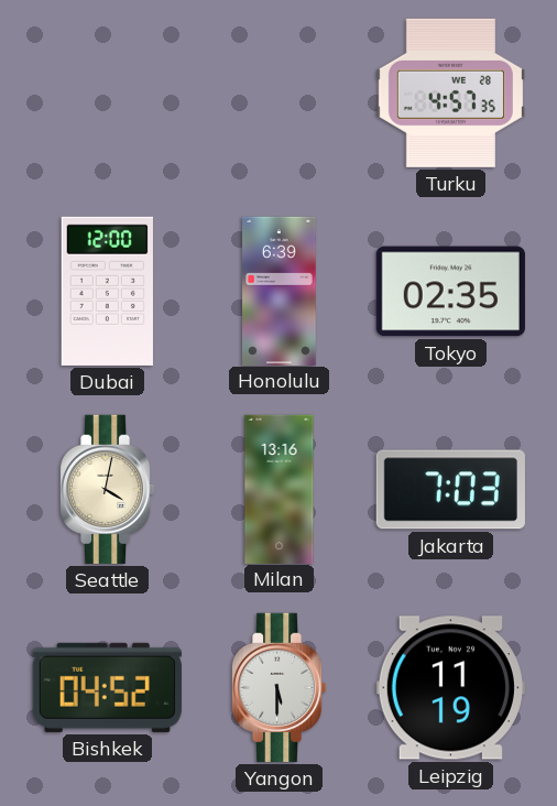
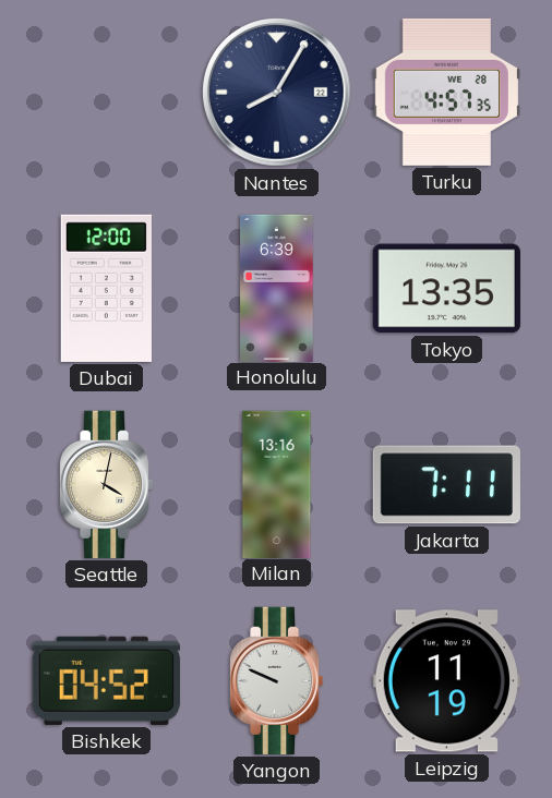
Nantes: none -> 8:05 (277, 93)
Tokyo: 02:35 -> 13:35 (446, 289)
Jakarta: 7:03 -> 7:11 (446, 485)
Yangon: 5:30 -> 9:49 (276, 680)
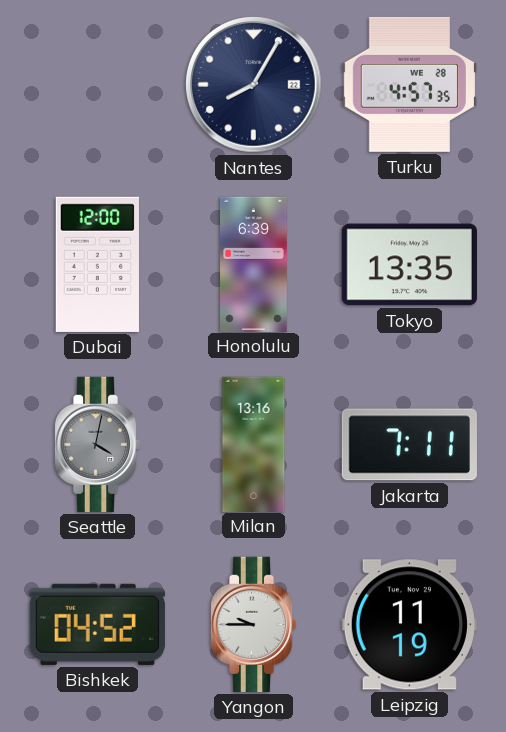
Seattle dial: cream -> grey (97, 444)
Yangon: 9:49 -> 9:45 (253, 624)
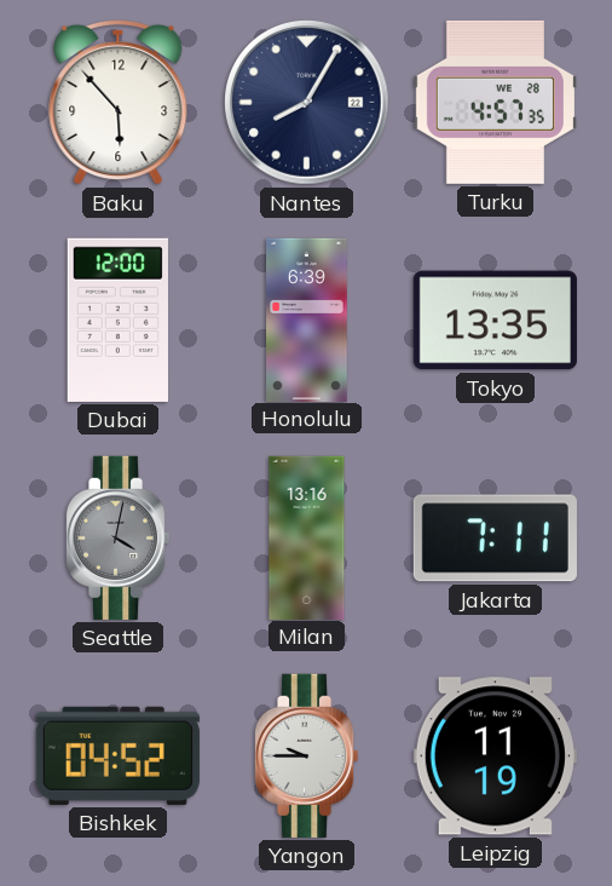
Baku: none -> 5:53 (119, 102)
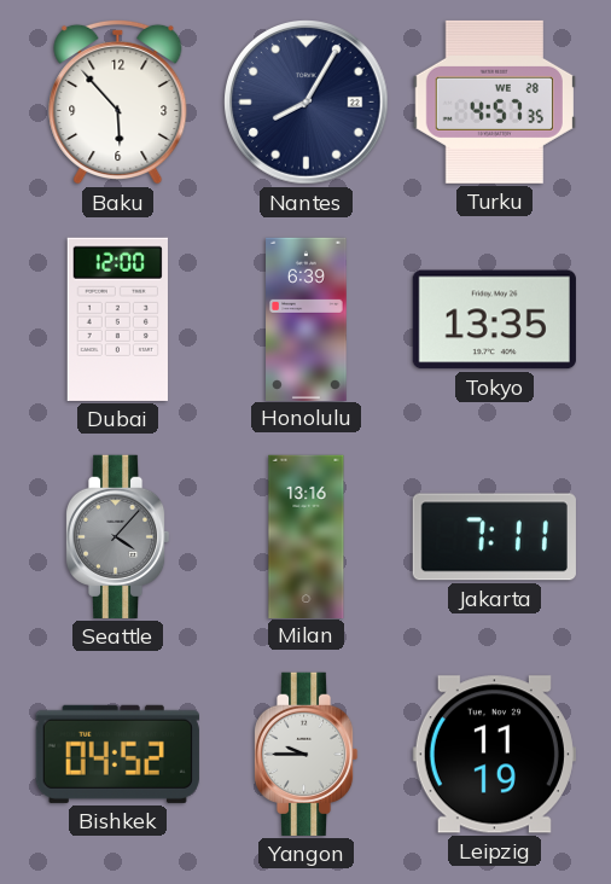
Seattle: 4:02 -> 4:07 (117, 536)
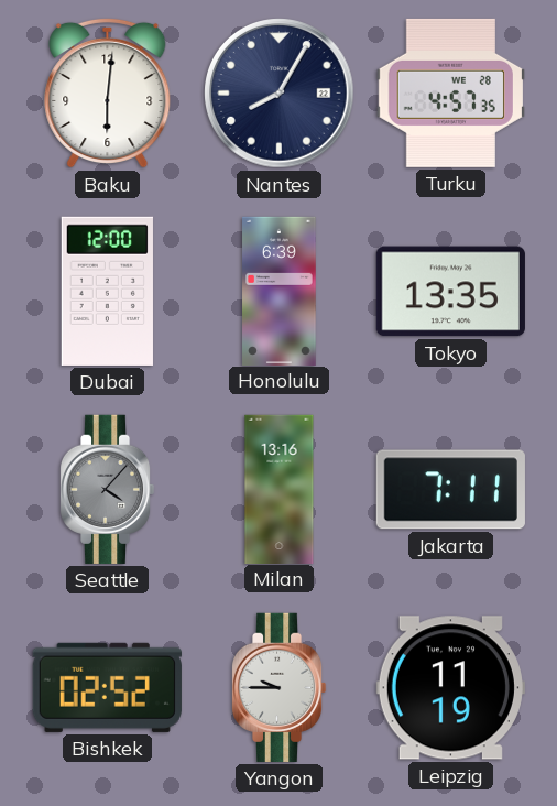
Baku: 5:53 -> 6:01 (108, 92)
Bishkek: 04:52 -> 02:52 (107, 687)
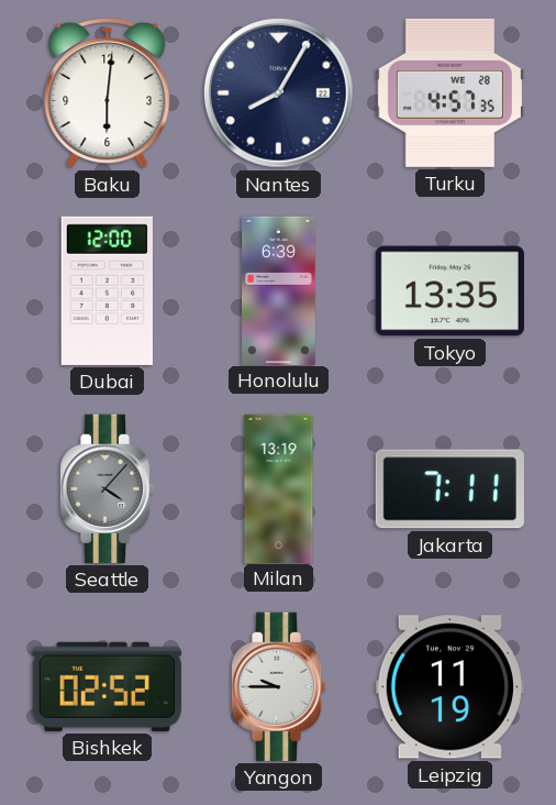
Milan: 13:16 -> 13:19 (279, 488)
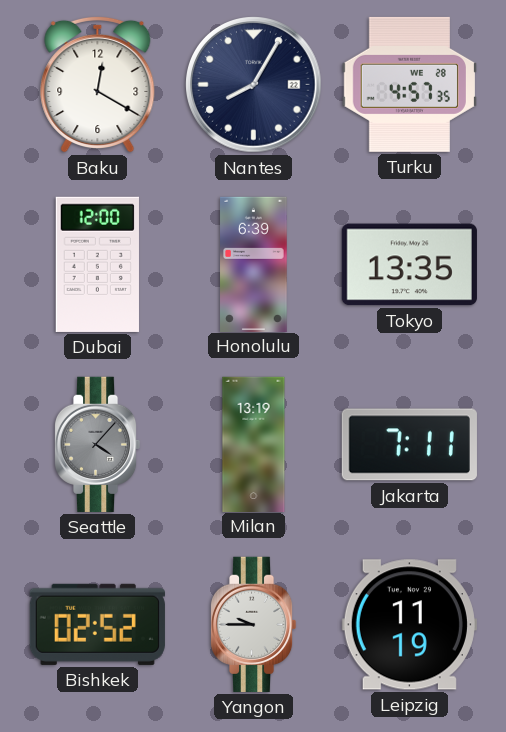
Baku: 6:01 -> 12:20 (98, 84)
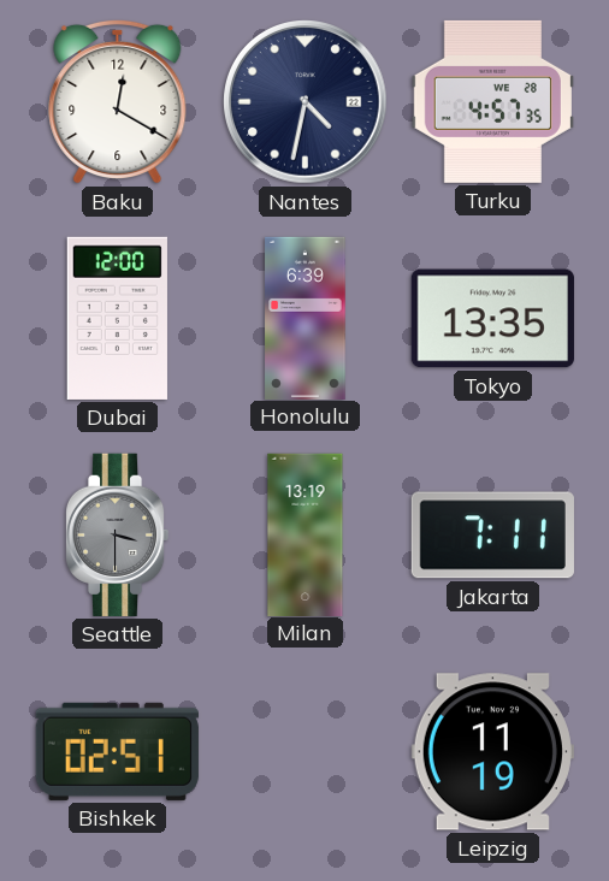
Nantes: 8:05 -> 4:32 (306, 102)
Seattle: 4:07 -> 3:30 (117, 534)
Bishkek: 02:52 -> 02:51 (117, 751)
Yangon: 9:45 -> none (253, 624)
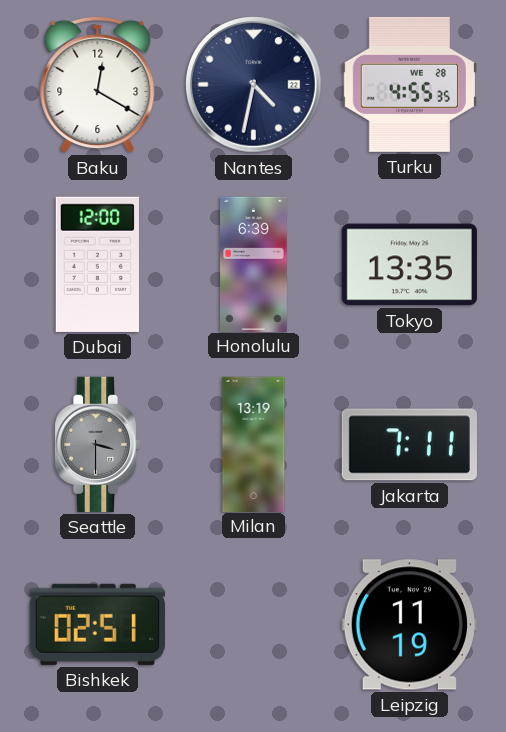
Turku: 4:57 -> 4:55 (409, 84)
